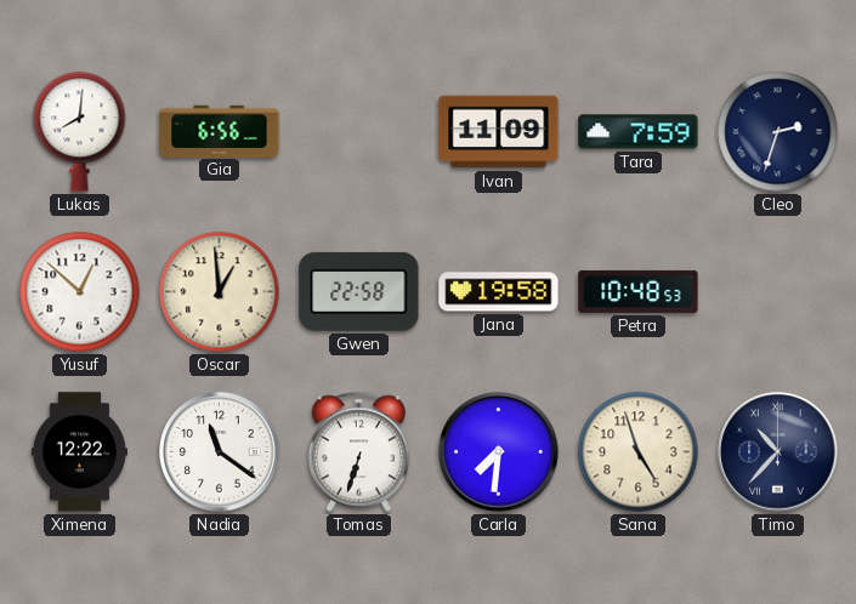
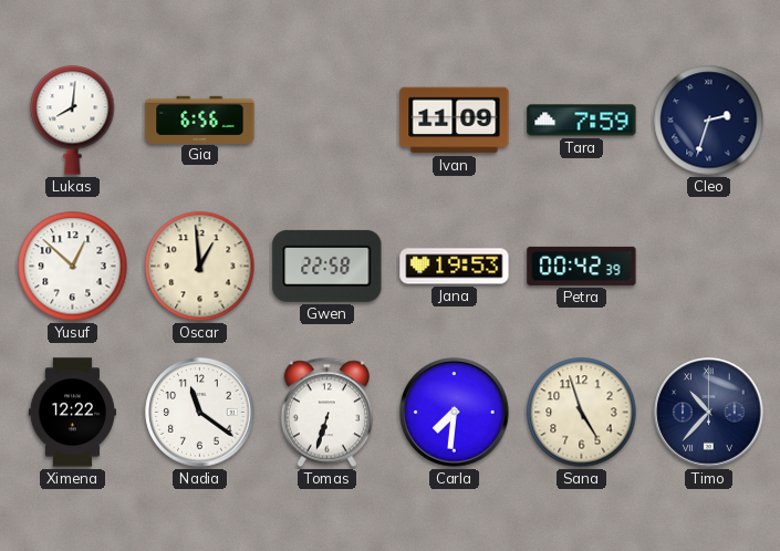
Jana: 19:58 -> 19:53 (455, 267)
Petra: 10:48 -> 00:42 (582, 266)
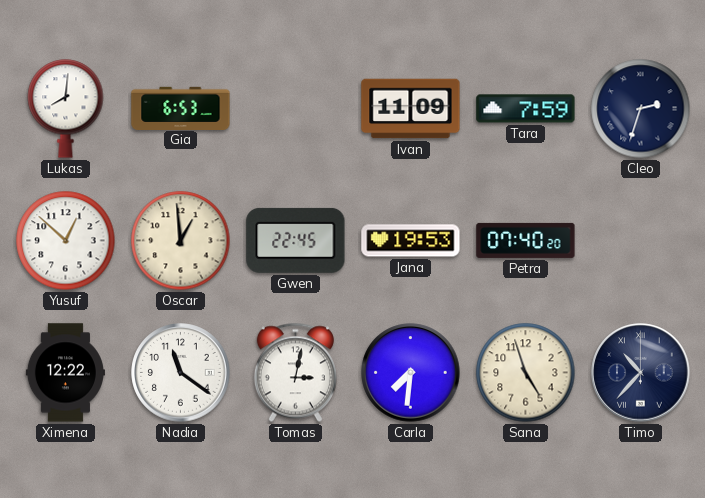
Gia: 6:56 -> 6:53 (181, 108)
Gwen: 22:58 -> 22:45 (296, 240)
Petra: 00:42 -> 07:40 (526, 240)
Tomas: 6:33 -> 3:02 (295, 373)
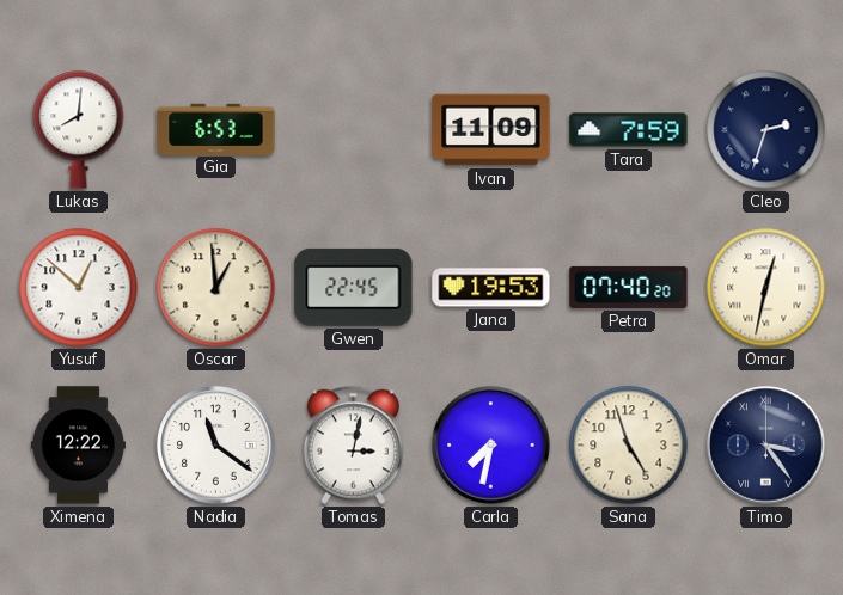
Omar: none -> 12:32 (766, 288)
Carla: 7:31 -> 7:32 (491, 446)
Timo: 10:37 -> 3:24 (766, 446)
